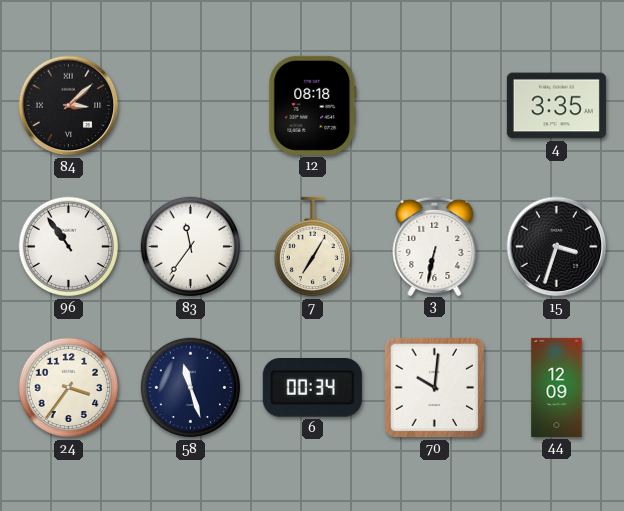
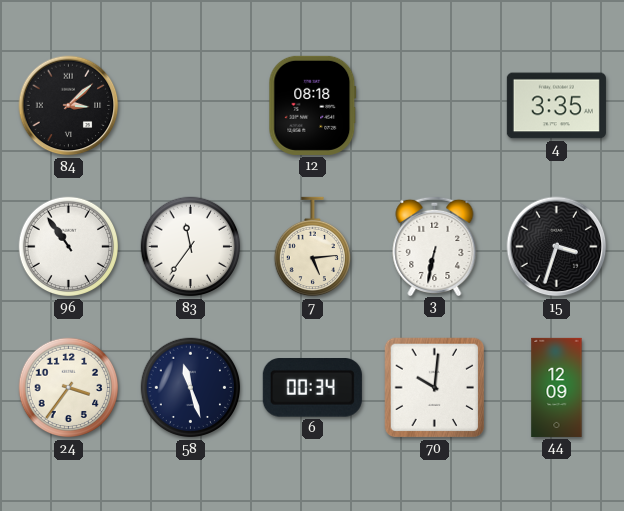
7: 7:05 -> 5:14 (312, 247)
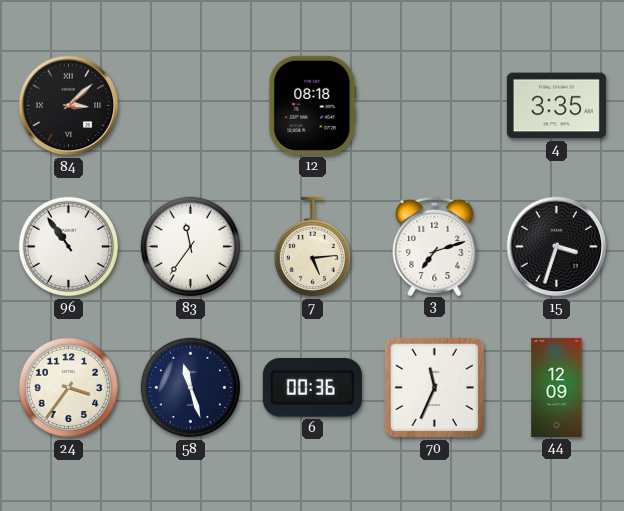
3: 6:32 -> 7:12 (435, 245)
6: 00:34 -> 00:36 (312, 388)
70: 10:01 -> 11:34 (435, 388)
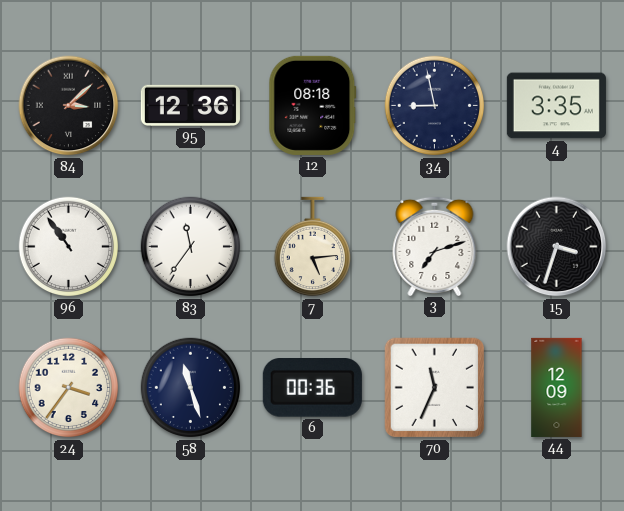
95: none -> 12:36 (190, 105)
34: none -> 8:58 (435, 106)
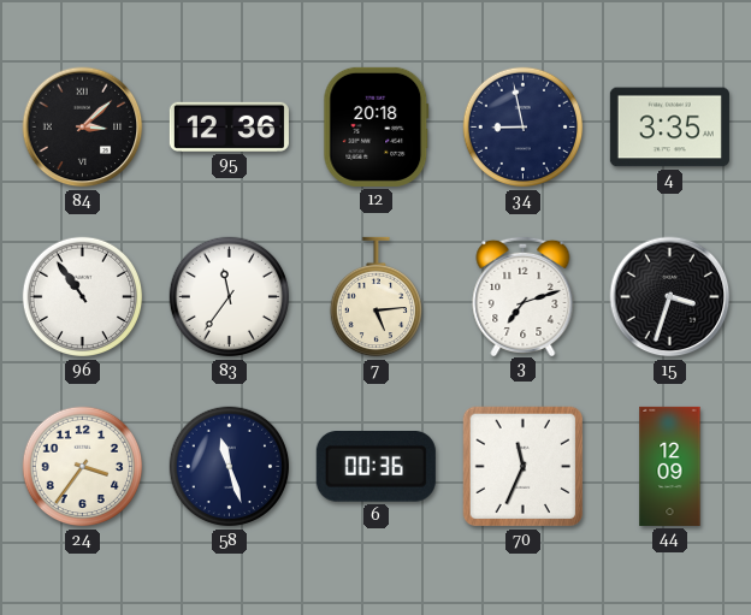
12: 08:18 -> 20:18 (377, 126)
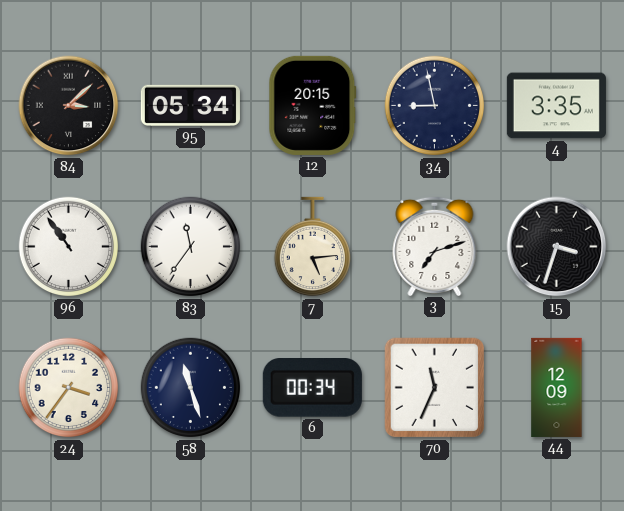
95: 12:36 -> 05:34 (190, 105)
12: 20:18 -> 20:15 (313, 105)
6: 00:36 -> 00:34 (312, 388)
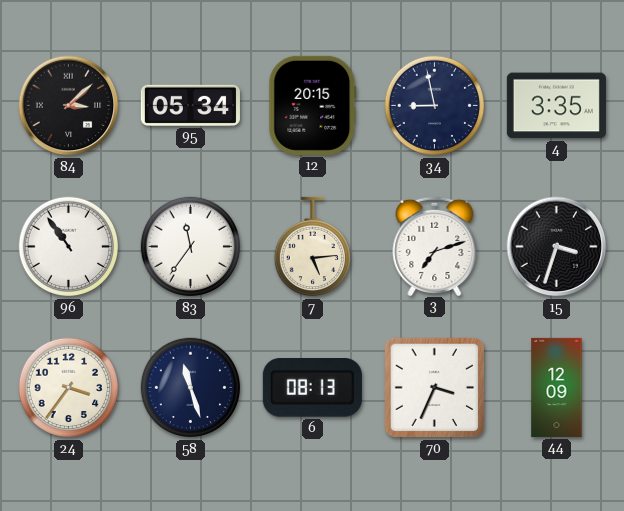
6: 00:34 -> 08:13 (312, 388)
70: 11:34 -> 3:34 (435, 388)
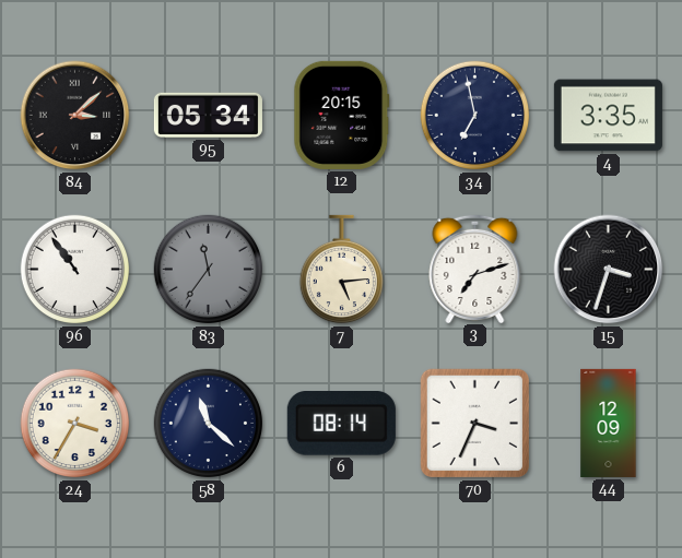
34: 8:58 -> 6:58 (475, 116)
83 dial: white -> grey (209, 270)
24: 3:36 -> 3:35 (75, 424)
58: 11:27 -> 11:22 (209, 424)
6: 08:13 -> 08:14 (341, 424)
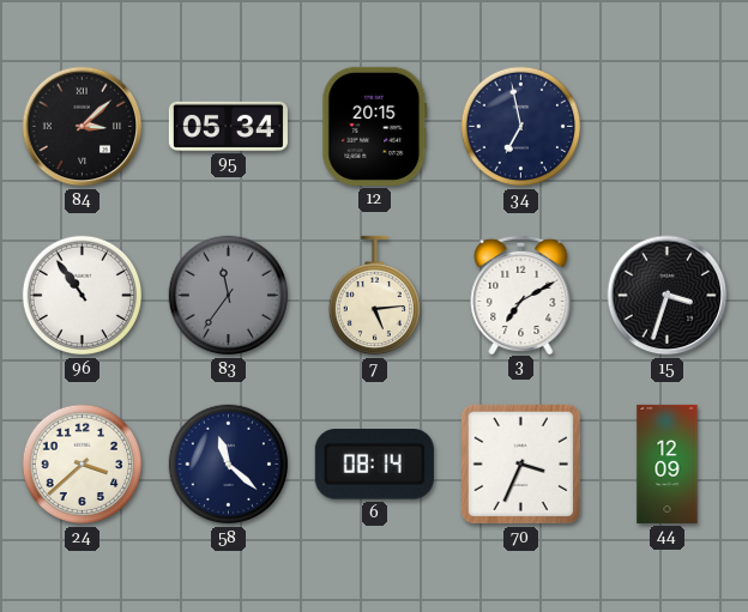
4: 3:35 -> none (608, 116)
3: 7:12 -> 7:10 (521, 293)
24: 3:35 -> 3:38 (83, 465)
